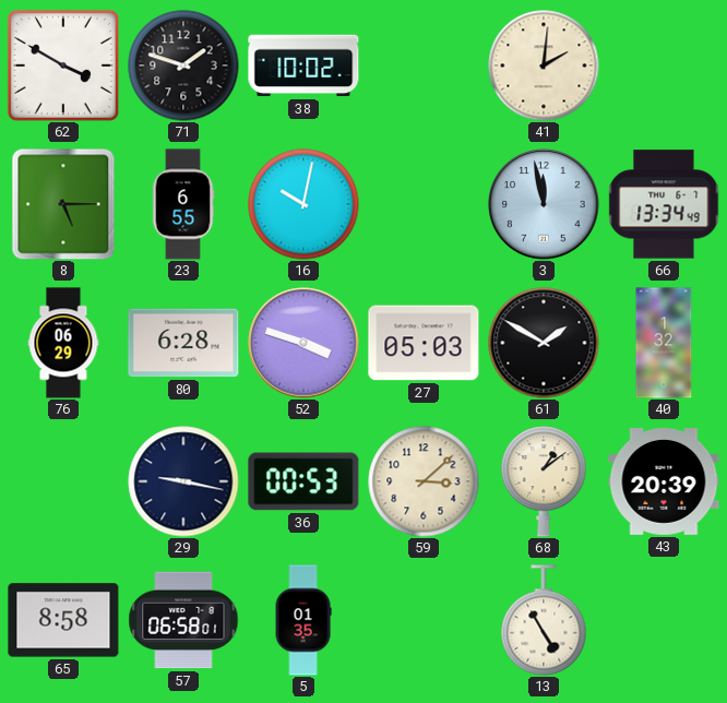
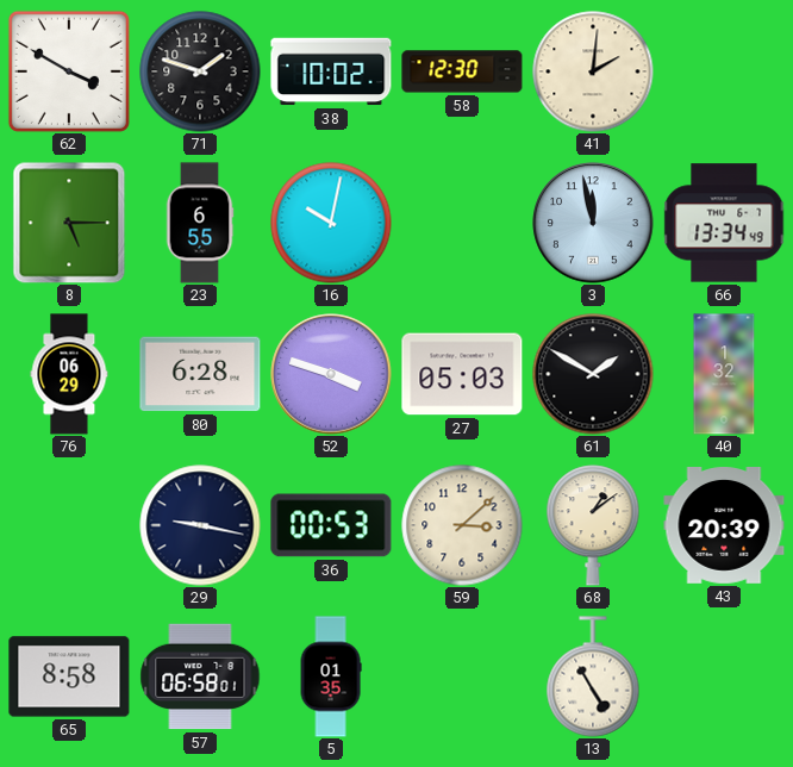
58: none -> 12:30 (462, 71)
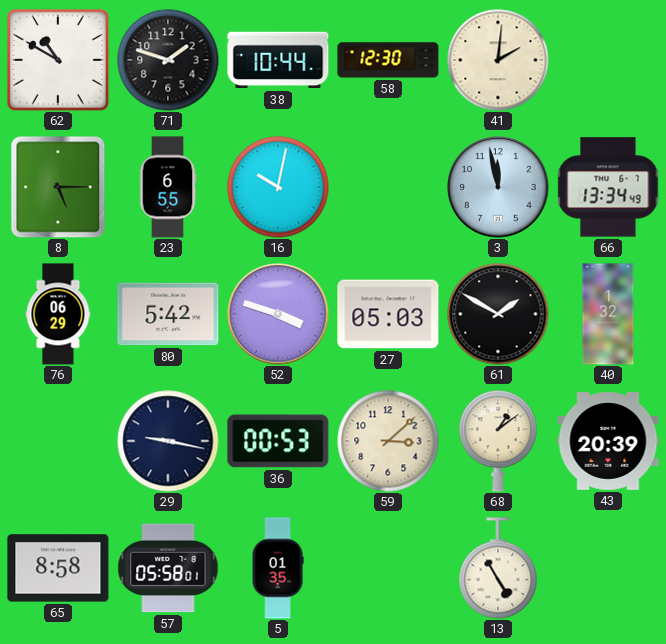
62: 3:50 -> 10:50 (58, 60)
38: 10:02 -> 10:44 (278, 60)
80: 6:28 -> 5:42 (168, 314)
57: 06:58 -> 05:58 (168, 568)
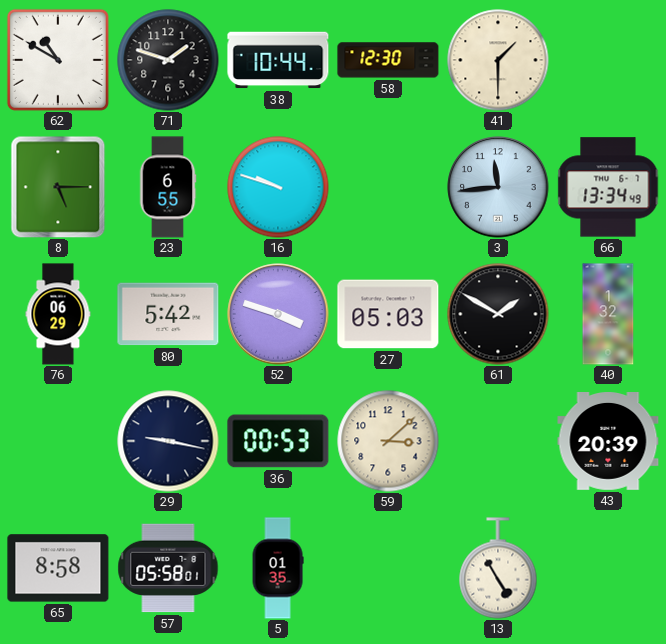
41: 2:01 -> 1:30 (498, 60)
16: 10:02 -> 9:48 (278, 187)
3: 11:58 -> 11:44 (498, 187)
68: 1:09 -> none (498, 441)
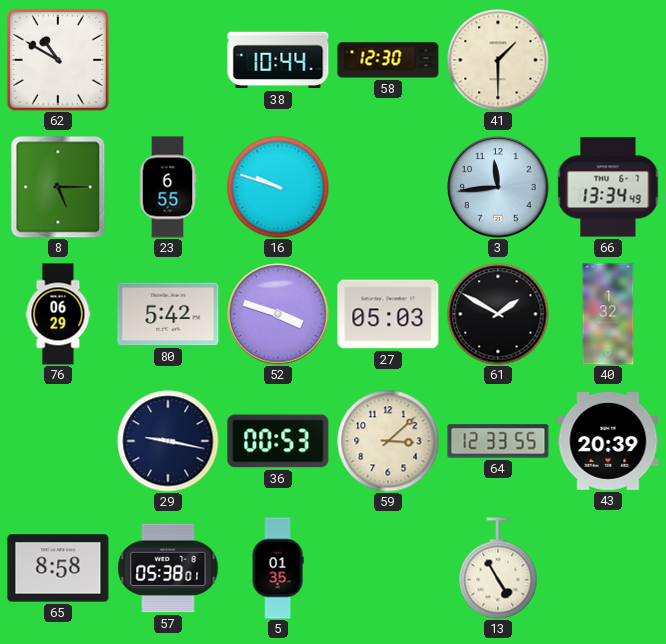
71: 1:48 -> none (168, 60)
64: none -> 12:33 (498, 441)
57: 05:58 -> 05:38 (168, 568)
